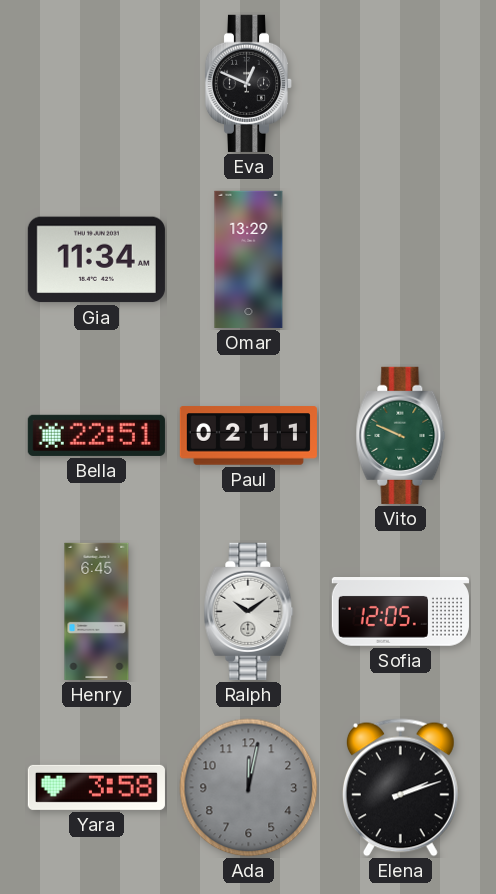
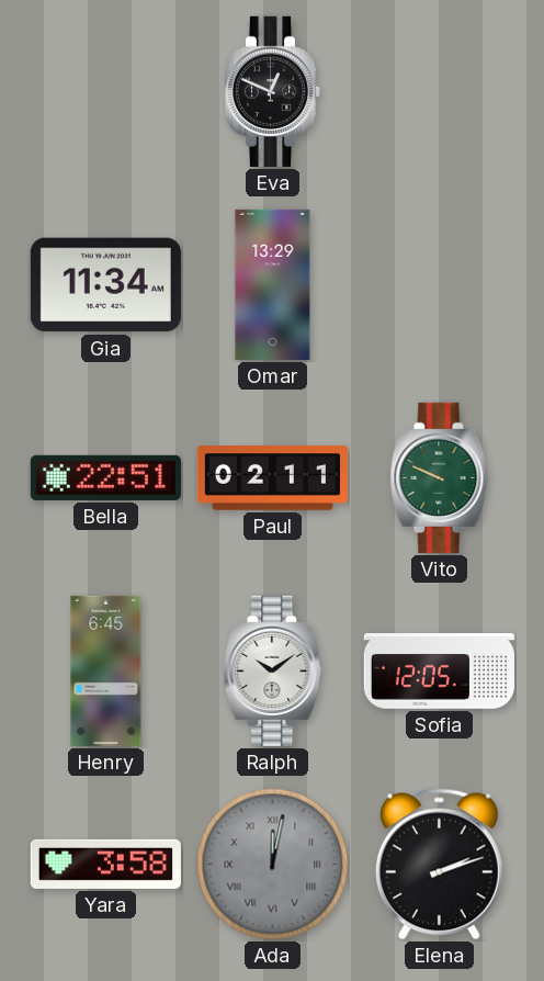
Ada numerals: Arabic -> Roman (273, 865)
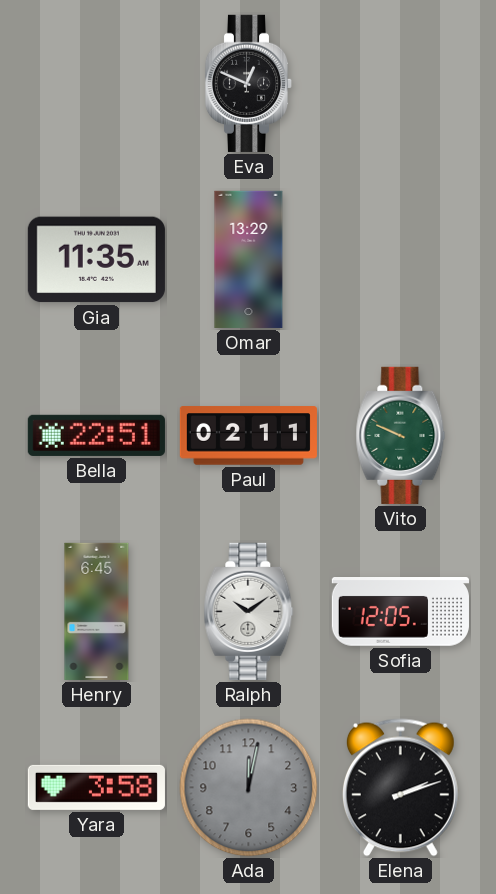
Gia: 11:34 -> 11:35 (96, 260)
Ada numerals: Roman -> Arabic (249, 788)
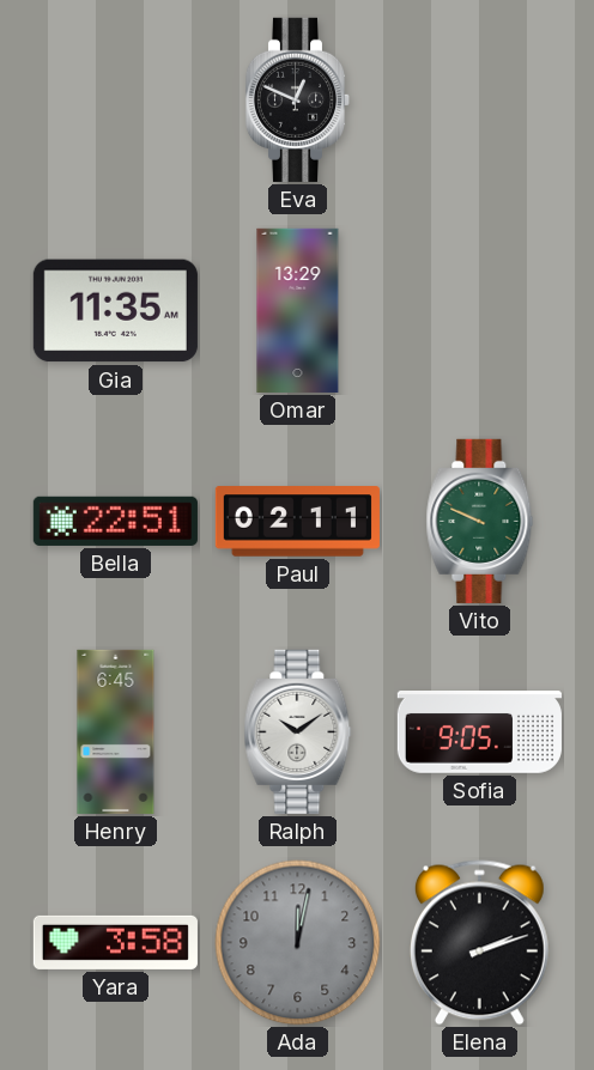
Sofia: 12:05 -> 9:05 (479, 732)
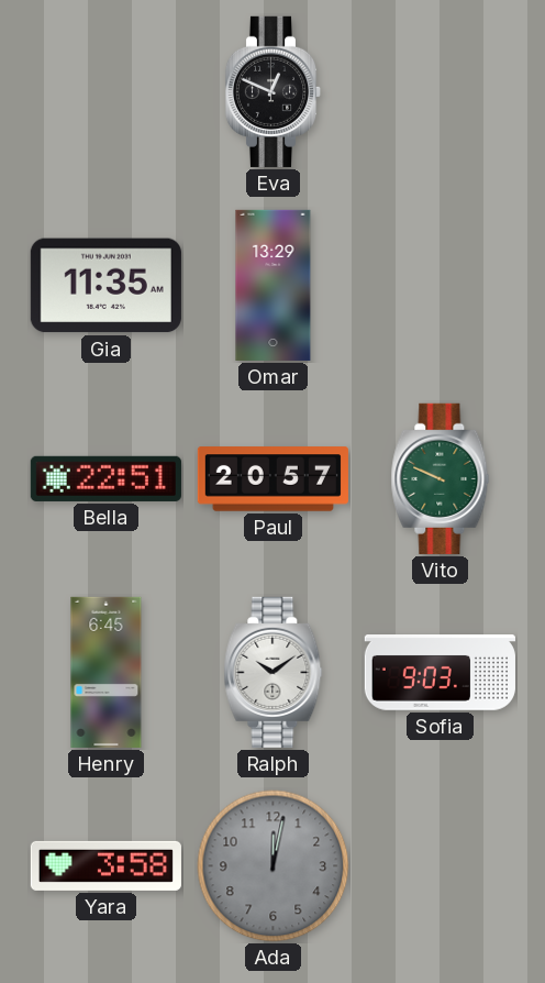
Paul: 02:11 -> 20:57 (272, 479)
Sofia: 9:05 -> 9:03 (440, 673)
Elena: 2:12 -> none (479, 943)
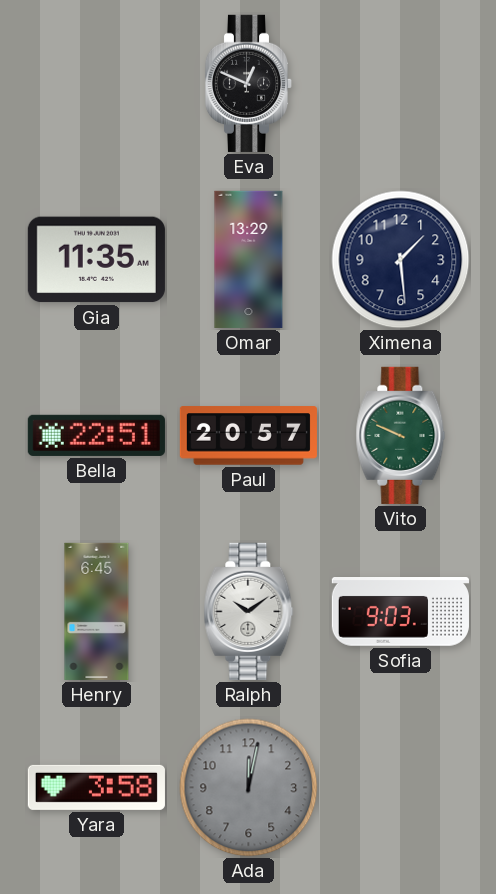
Ximena: none -> 1:29 (401, 260)
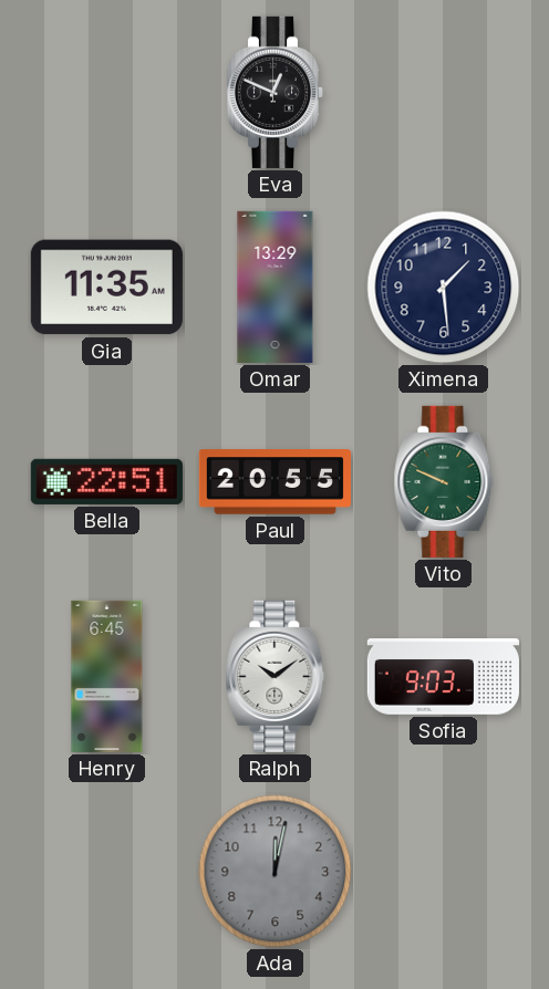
Paul: 20:57 -> 20:55 (274, 482)
Yara: 3:58 -> none (96, 787)
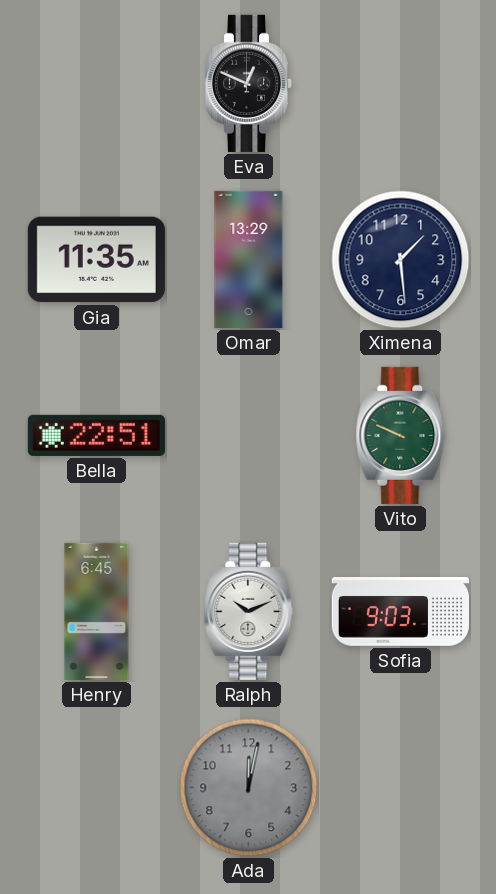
Paul: 20:55 -> none (274, 482)
Ralph: 10:09 -> 10:11 (249, 611)
